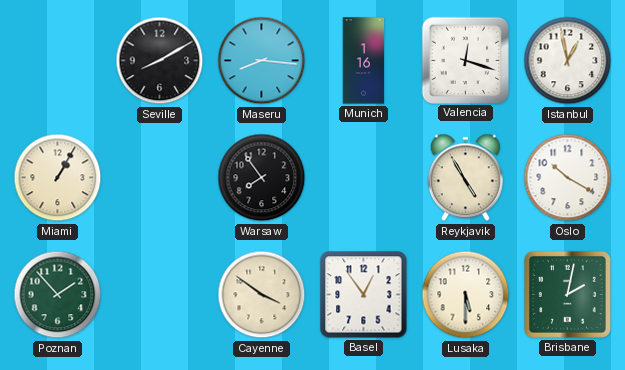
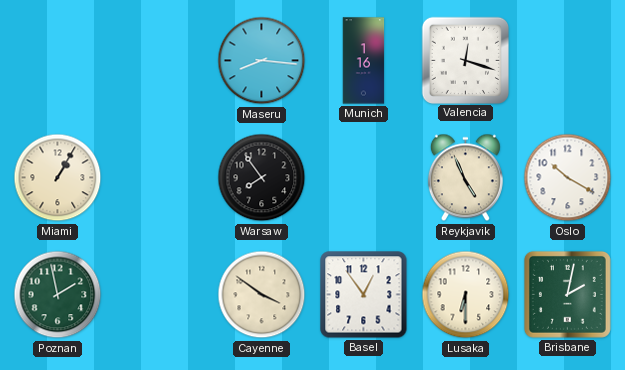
Seville: 8:10 -> none (160, 61)
Istanbul: 12:58 -> none (568, 61)
Reykjavik: 4:55 -> 4:56 (465, 178)
Poznan: 1:53 -> 1:58 (58, 295)
Lusaka: 5:30 -> 6:30 (466, 295)
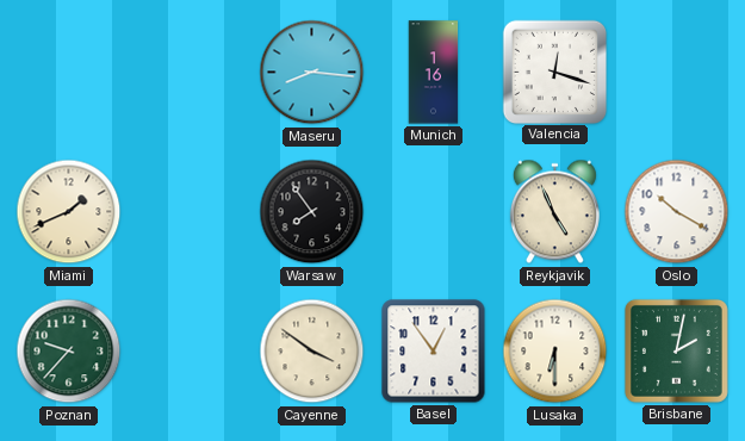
Miami: 1:05 -> 1:41 (69, 212)
Poznan: 1:58 -> 9:37 (69, 352)
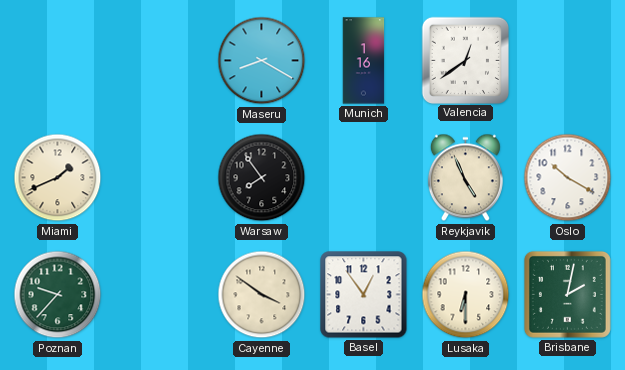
Maseru: 8:16 -> 8:20 (262, 61)
Valencia: 12:18 -> 12:39 (465, 60)
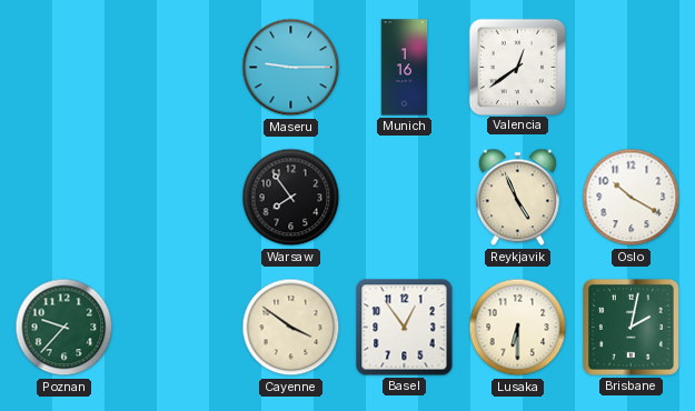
Maseru: 8:20 -> 9:15 (291, 68)
Miami: 1:41 -> none (58, 178)
